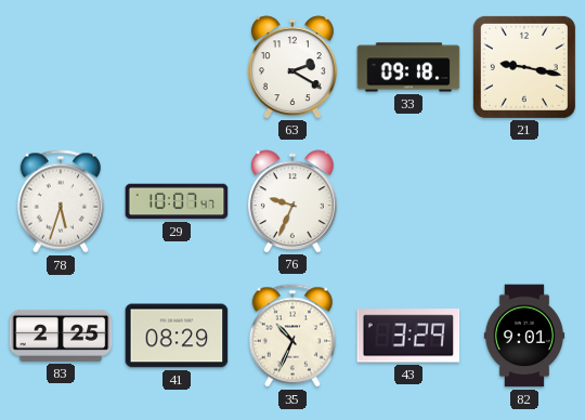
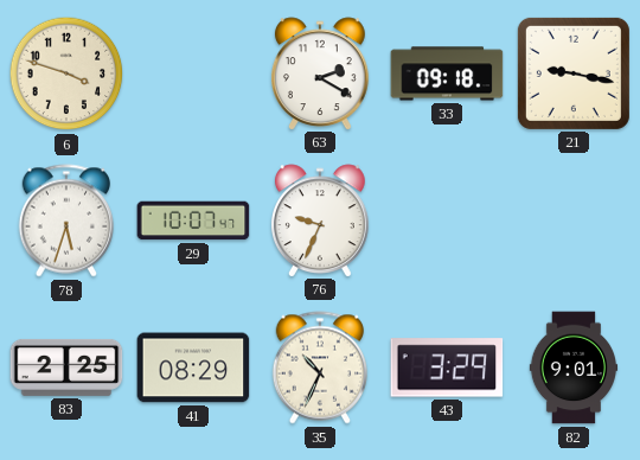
6: none -> 3:48 (66, 74)
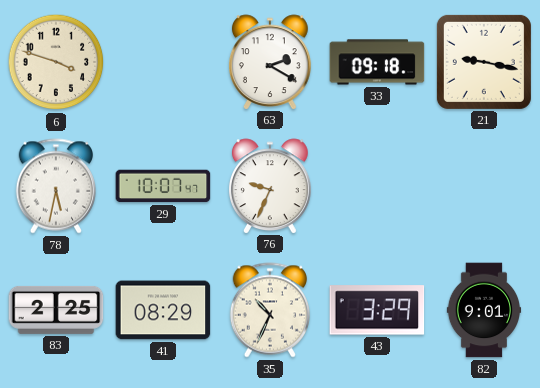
78: 5:33 -> 5:32 (55, 186)
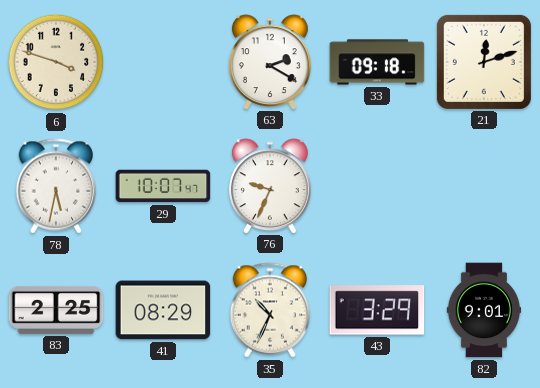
21: 9:17 -> 12:12 (484, 62)
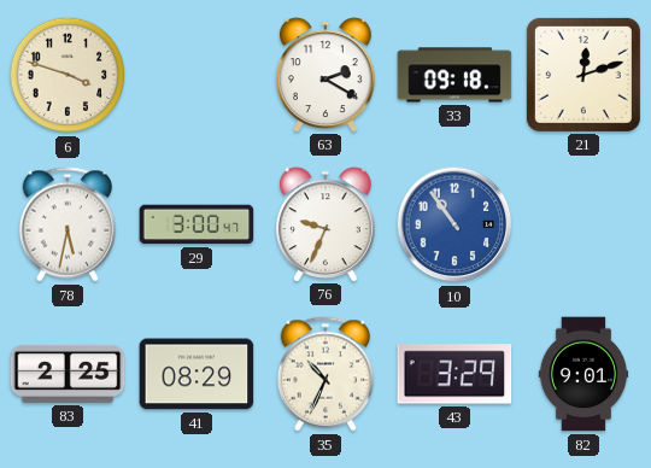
29: 10:07 -> 3:00 (197, 224)
10: none -> 10:54 (454, 224)
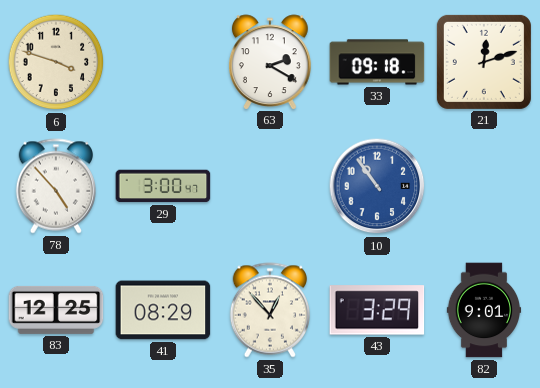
78: 5:32 -> 4:53 (55, 186)
76: 9:34 -> none (325, 224)
83: 2:25 -> 12:25 (56, 310)
35: 10:34 -> 12:53 (269, 310)
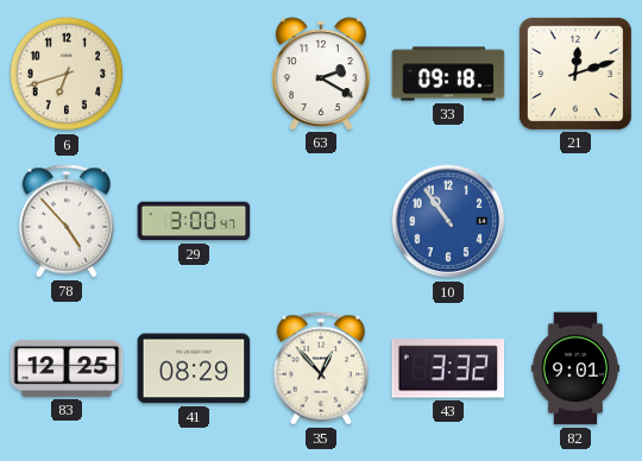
6: 3:48 -> 6:42 (67, 74)
43: 3:29 -> 3:32 (448, 368)
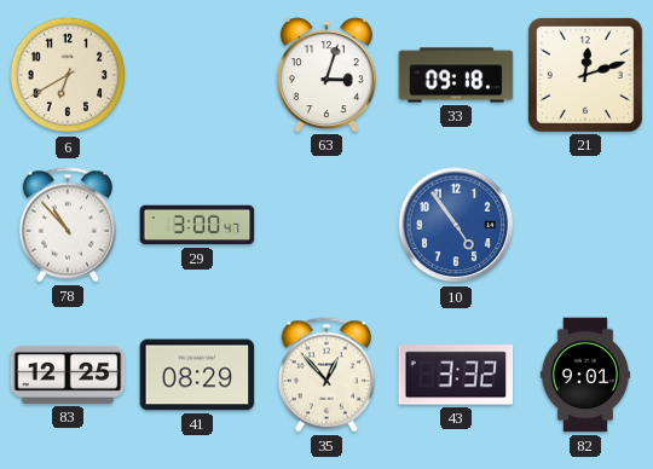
6: 6:42 -> 6:40 (68, 75)
63: 2:20 -> 3:03 (326, 75)
78: 4:53 -> 10:53 (67, 225)
10: 10:54 -> 4:54 (456, 225)
